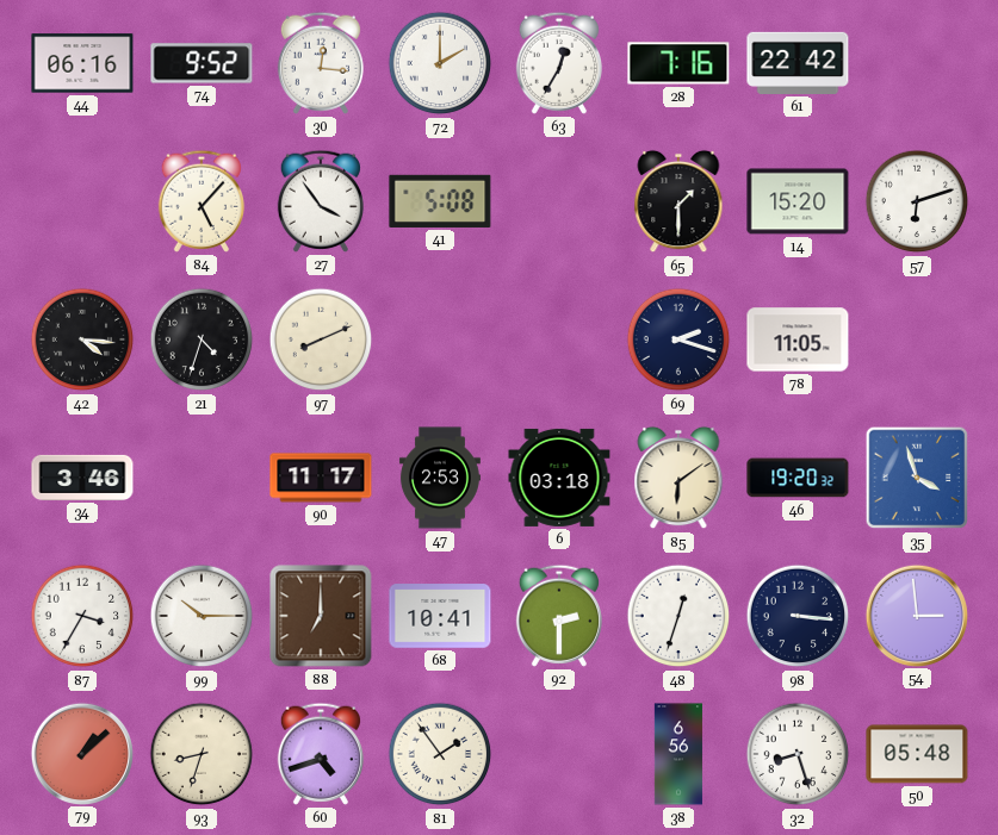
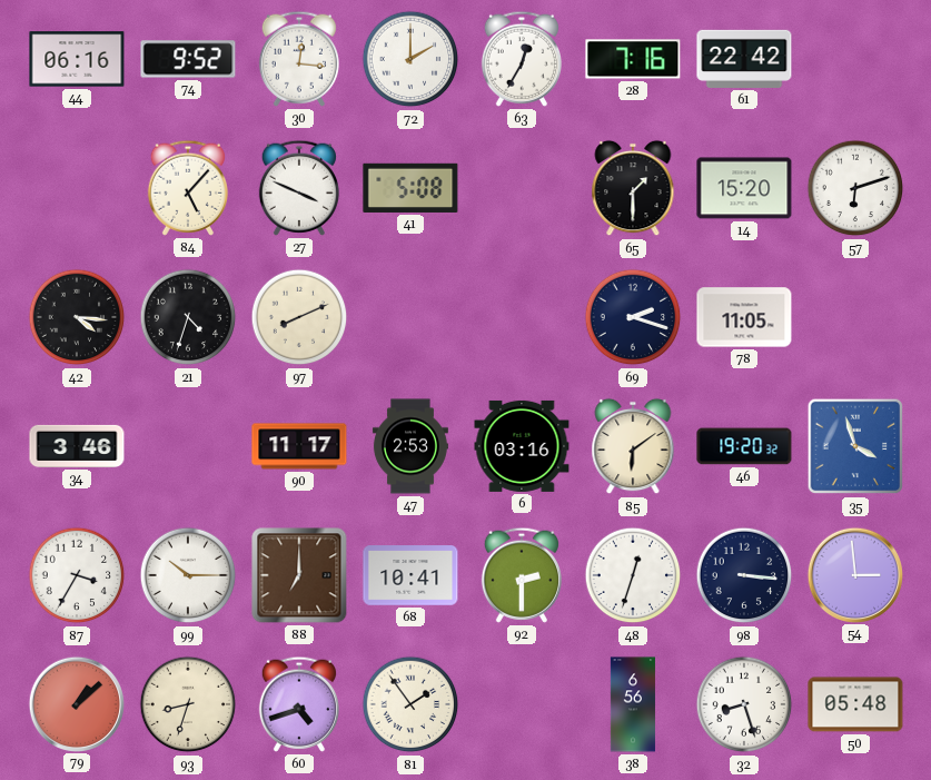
27: 3:54 -> 3:49 (299, 188)
6: 03:18 -> 03:16 (522, 446)
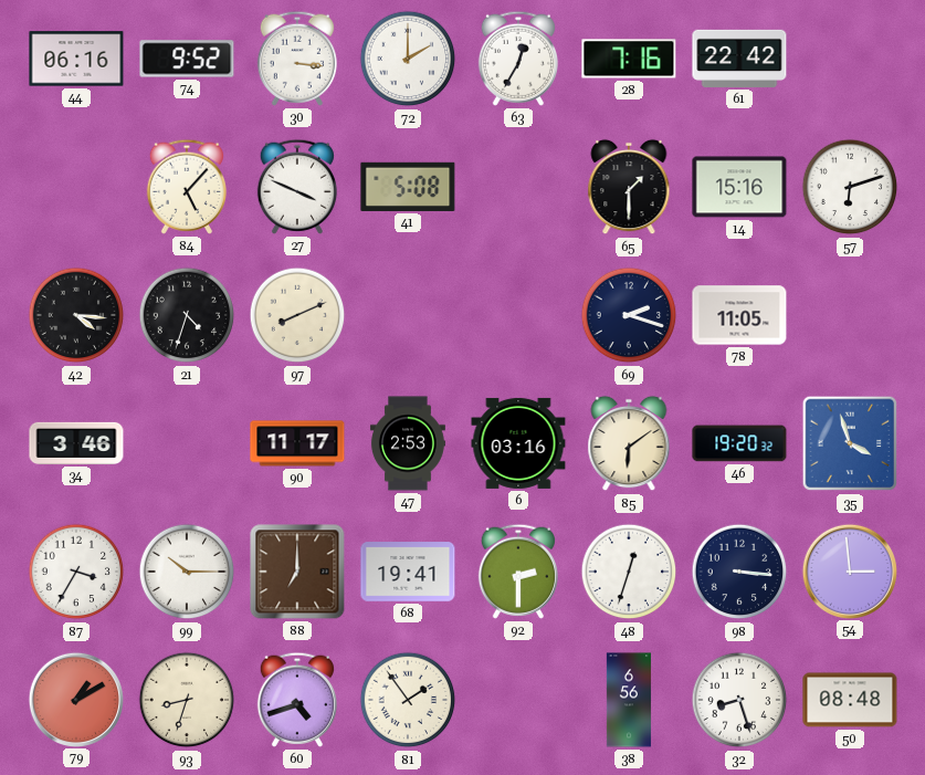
30: 12:16 -> 3:16 (297, 59)
14: 15:20 -> 15:16 (739, 187)
68: 10:41 -> 19:41 (408, 572)
79: 1:08 -> 1:10 (75, 699)
50: 05:48 -> 08:48 (850, 700)
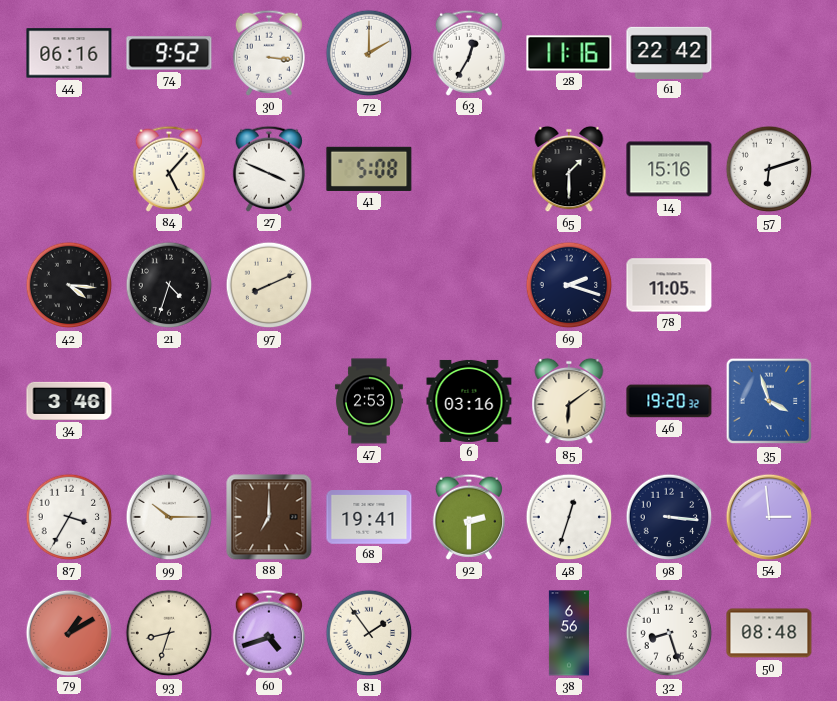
28: 7:16 -> 11:16 (569, 53)
90: 11:17 -> none (297, 443)
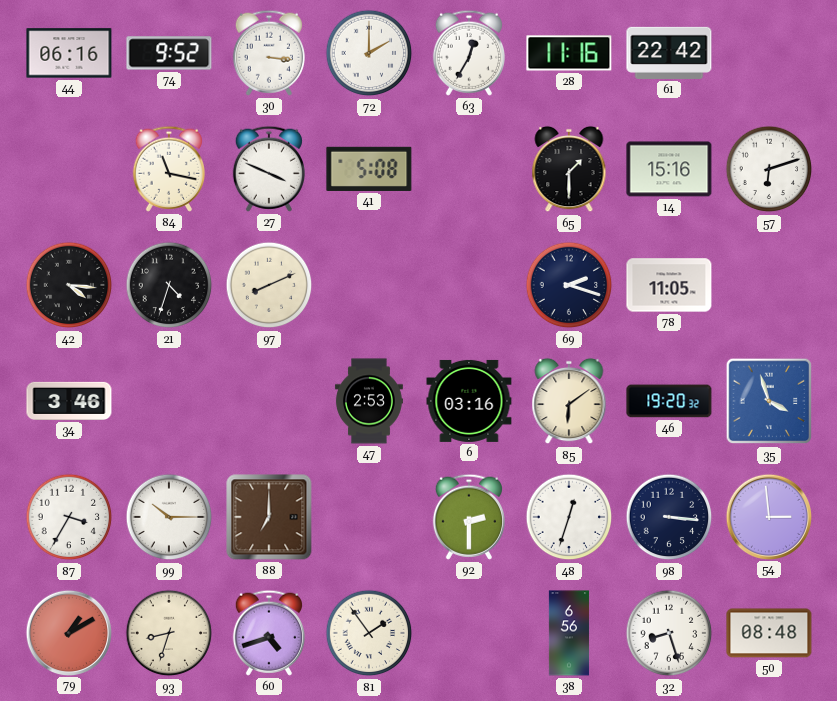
84: 5:07 -> 11:17 (169, 169)
68: 19:41 -> none (369, 517)
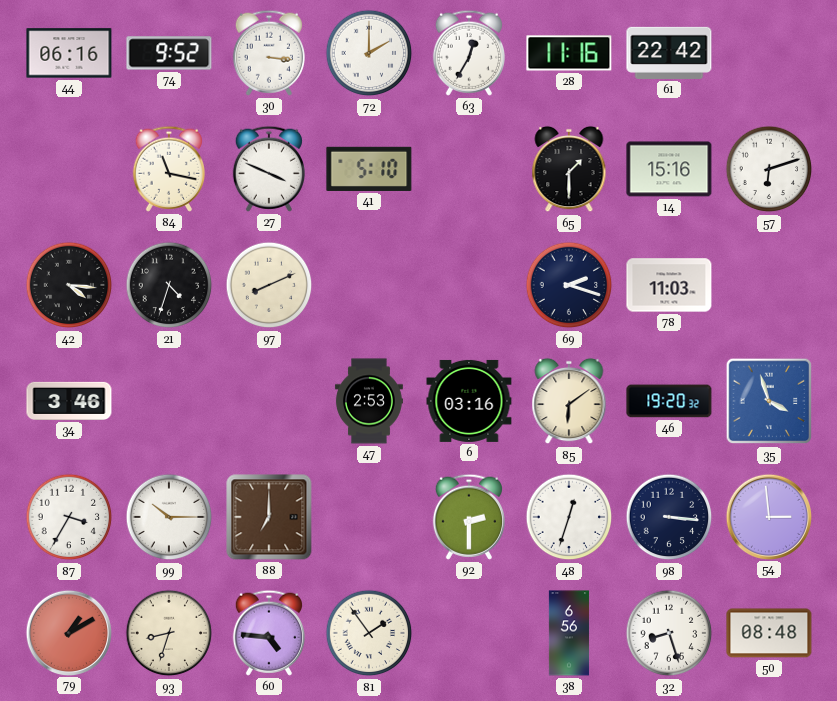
41: 5:08 -> 5:10 (369, 169)
78: 11:05 -> 11:03 (669, 285)
60: 4:42 -> 4:46 (269, 633)
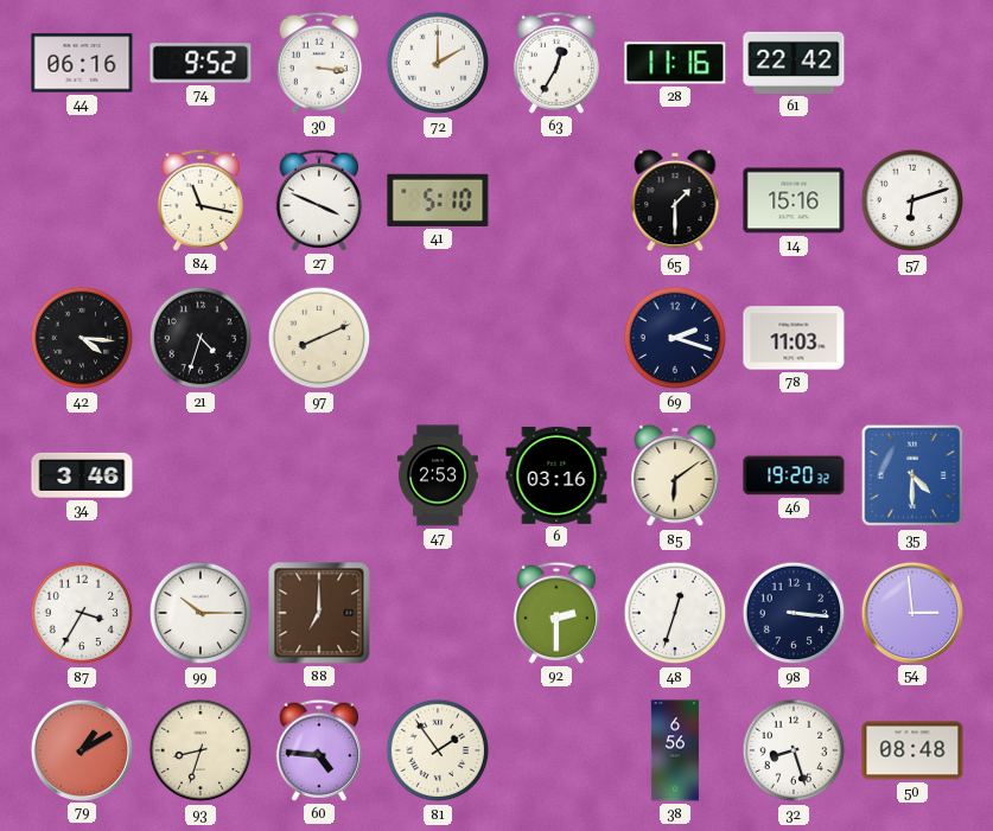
35: 3:57 -> 4:30 (912, 475)
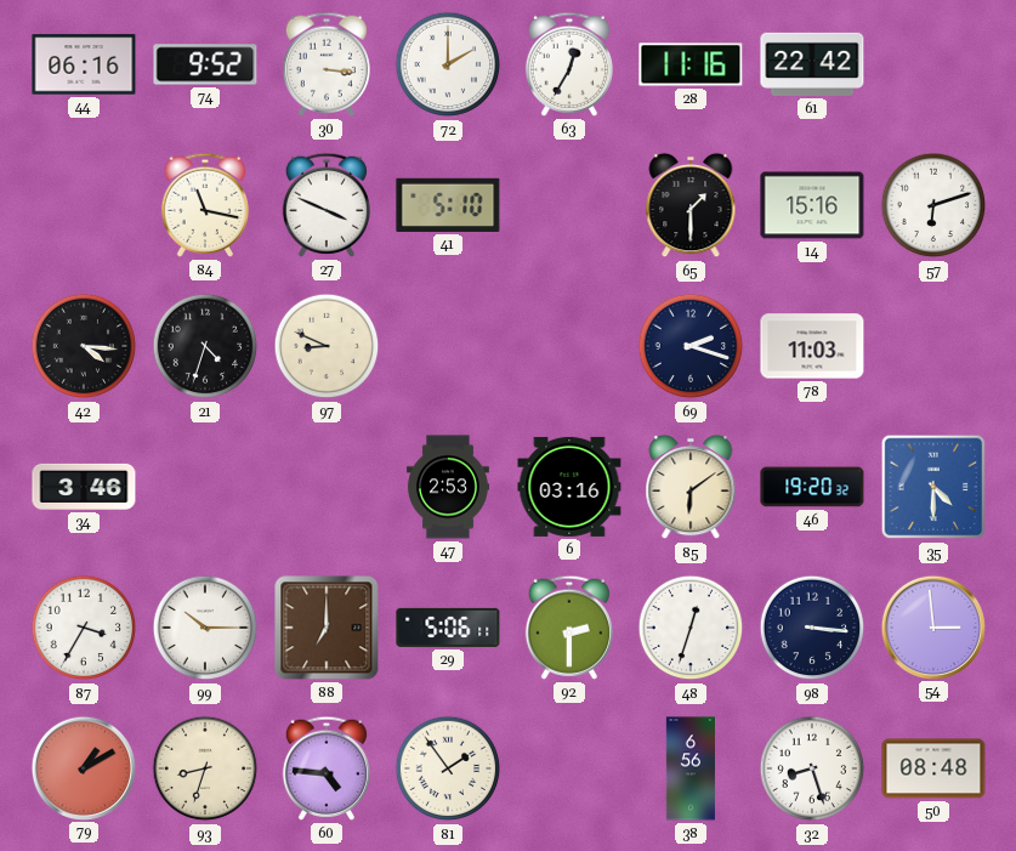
97: 8:11 -> 8:49 (327, 346)
29: none -> 5:06 (448, 628)
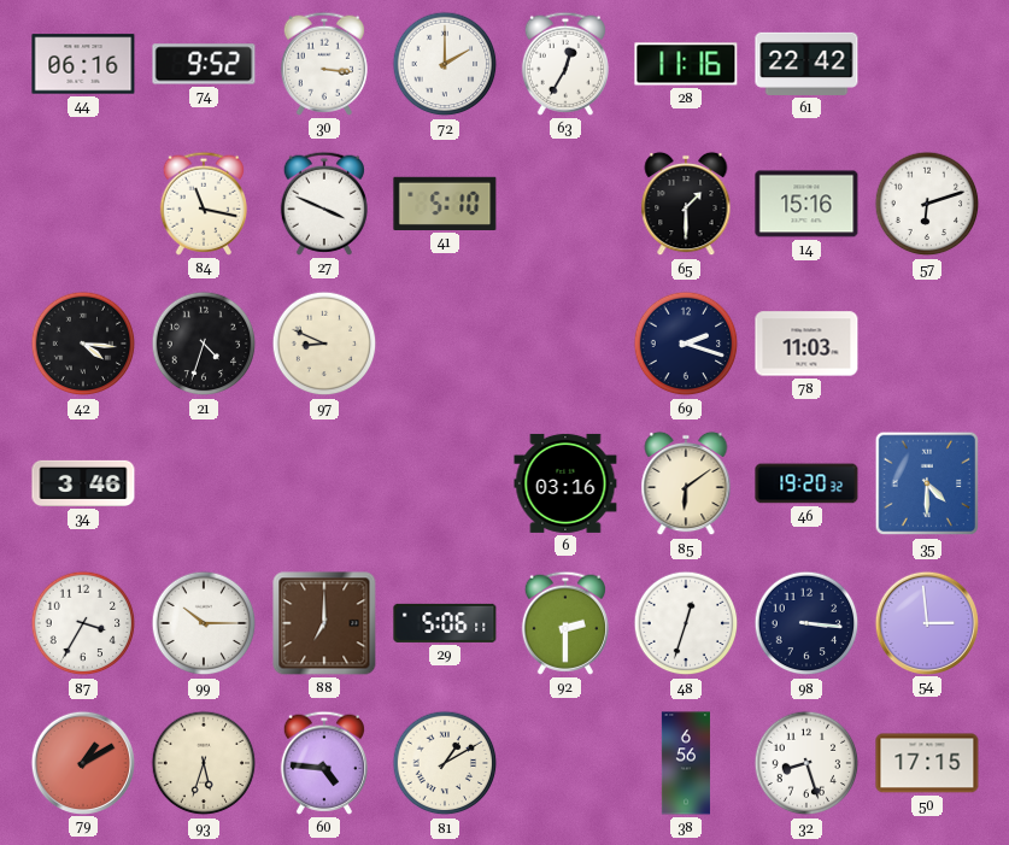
47: 2:53 -> none (448, 487)
93: 8:33 -> 5:33 (204, 763)
81: 1:54 -> 1:10 (445, 763)
50: 08:48 -> 17:15 (927, 763)
